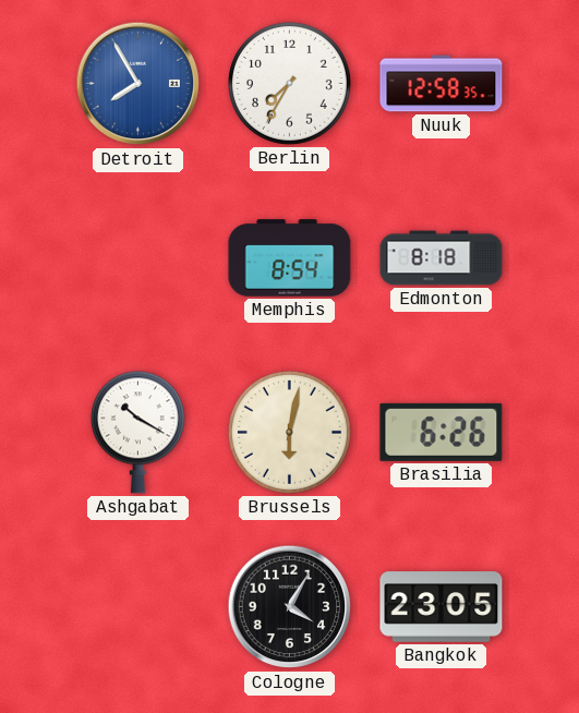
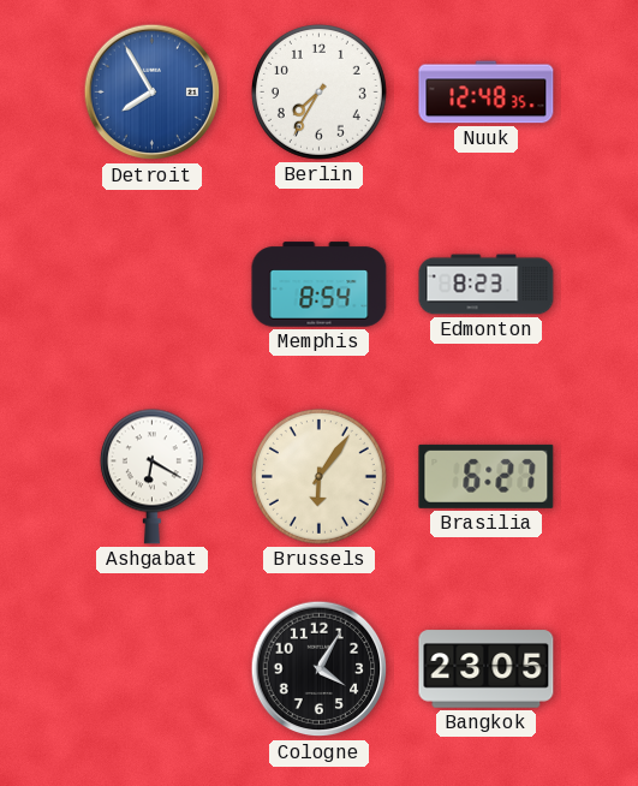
Nuuk: 12:58 -> 12:48 (487, 93)
Edmonton: 8:18 -> 8:23 (487, 285)
Ashgabat: 10:20 -> 6:20 (151, 476)
Brussels: 6:02 -> 6:06 (318, 476)
Brasilia: 6:26 -> 6:27 (487, 476)
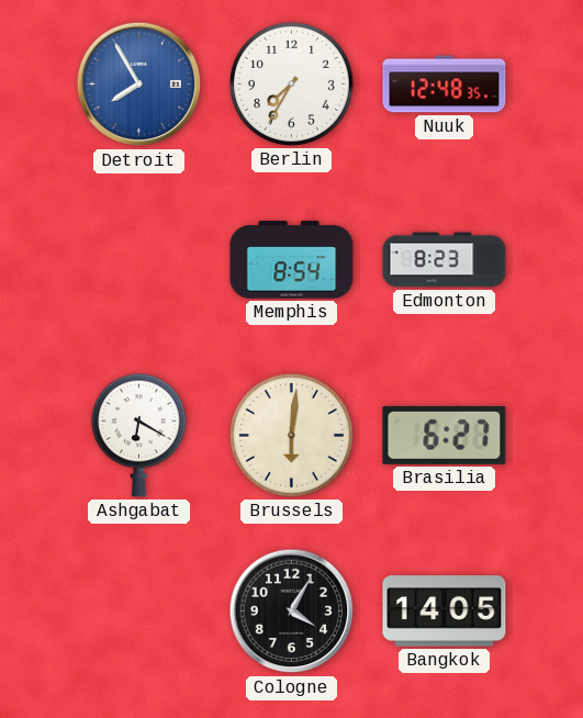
Brussels: 6:06 -> 6:01 (291, 435)
Bangkok: 23:05 -> 14:05 (445, 612)
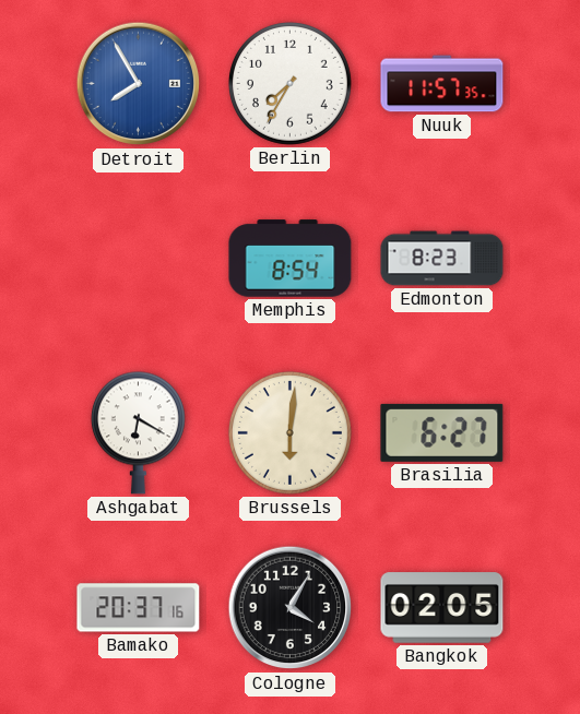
Nuuk: 12:48 -> 11:57 (442, 84)
Bamako: none -> 20:37 (139, 608)
Bangkok: 14:05 -> 02:05 (442, 608)
